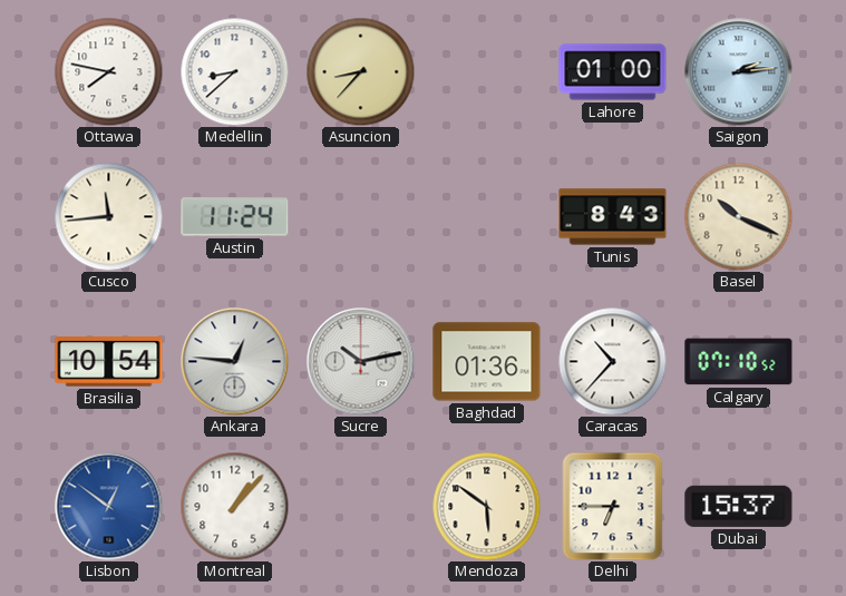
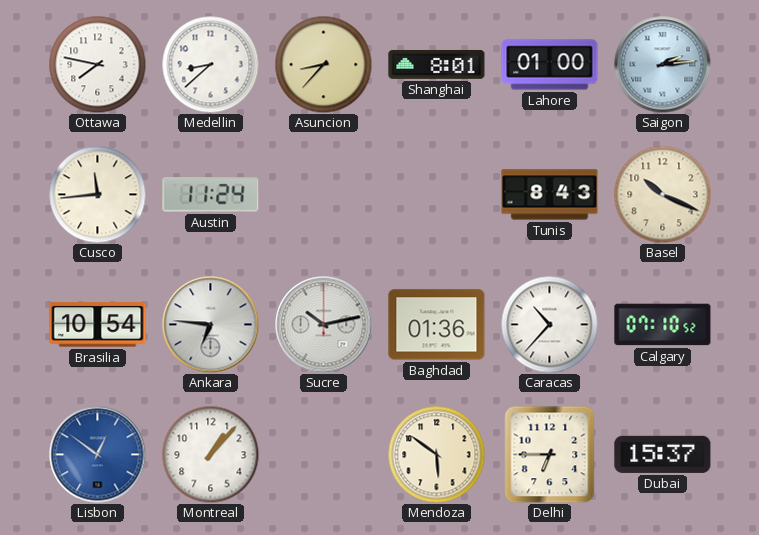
Shanghai: none -> 8:01 (437, 64)
Ankara: 12:46 -> 6:46 (211, 325)
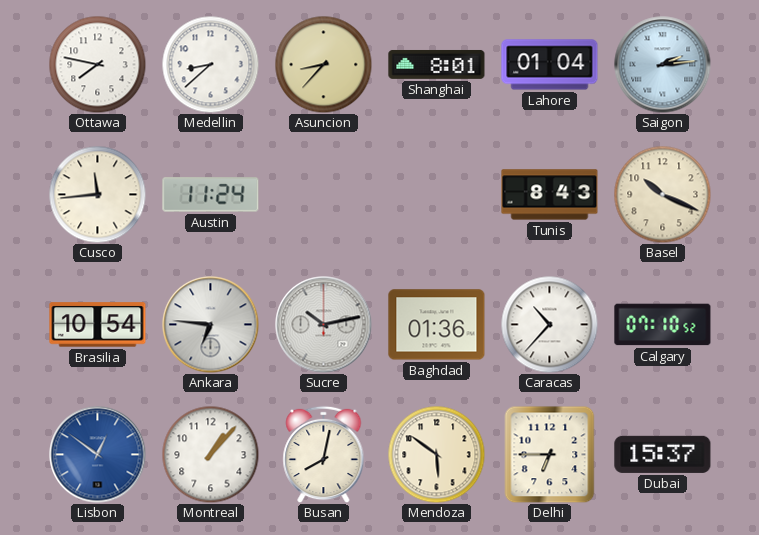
Lahore: 01:00 -> 01:04 (550, 65)
Busan: none -> 8:02 (324, 454)
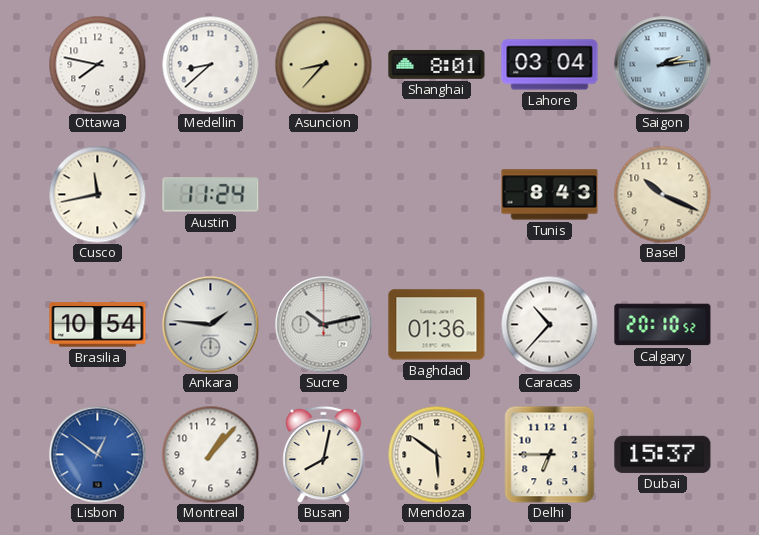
Lahore: 01:04 -> 03:04 (550, 65)
Cusco: 11:44 -> 11:43 (97, 194)
Ankara: 6:46 -> 1:46 (211, 325)
Calgary: 07:10 -> 20:10 (663, 325)
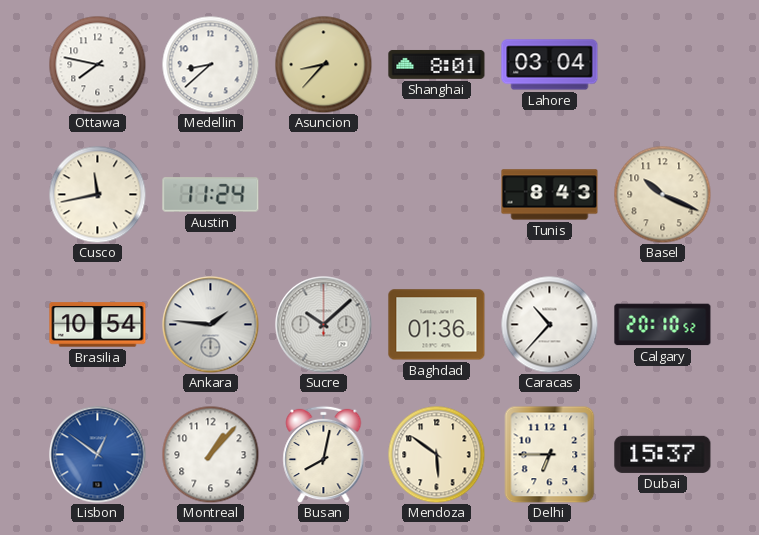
Saigon: 2:14 -> none (663, 65)
Sucre: 10:13 -> 10:08 (324, 325)
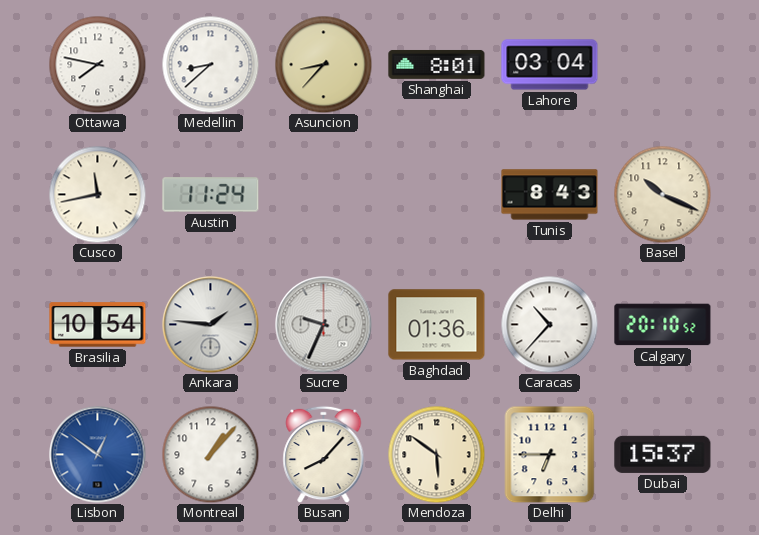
Sucre: 10:08 -> 9:34 (324, 325)
Busan: 8:02 -> 8:07 (324, 454)
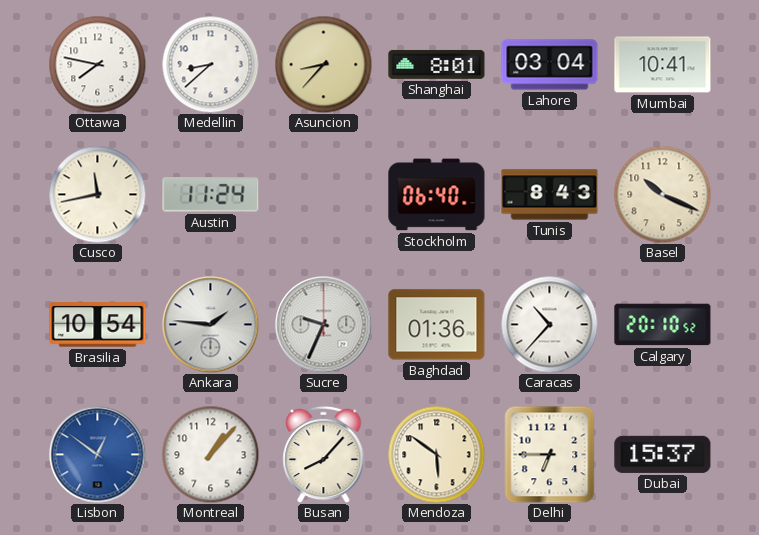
Mumbai: none -> 10:41 (663, 65)
Stockholm: none -> 06:40 (437, 195)
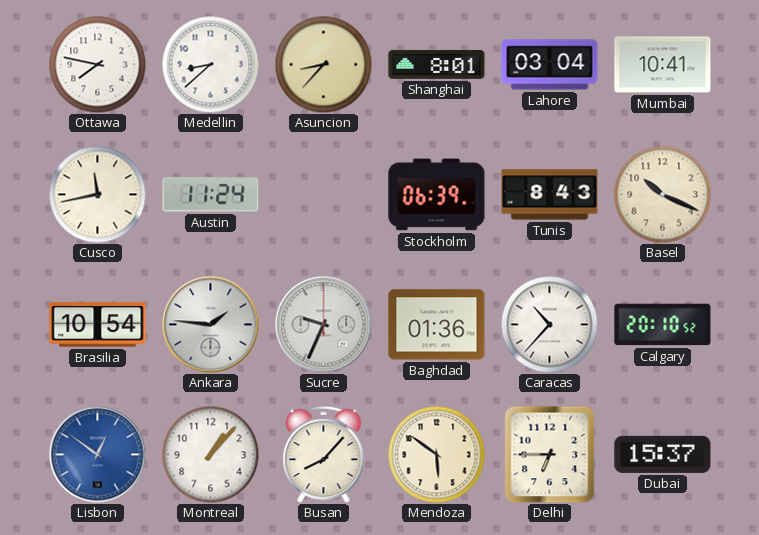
Stockholm: 06:40 -> 06:39 (437, 195)
